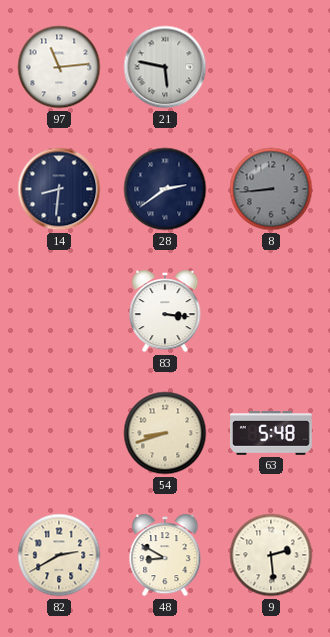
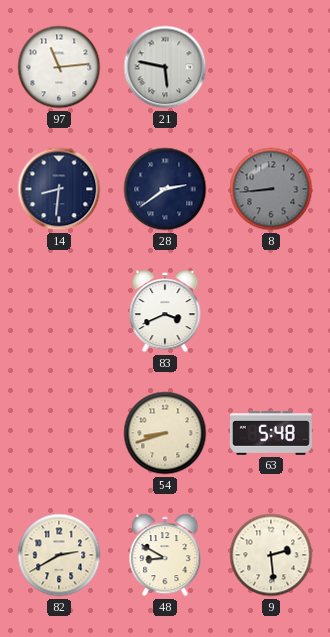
83: 3:16 -> 3:41 (165, 311)
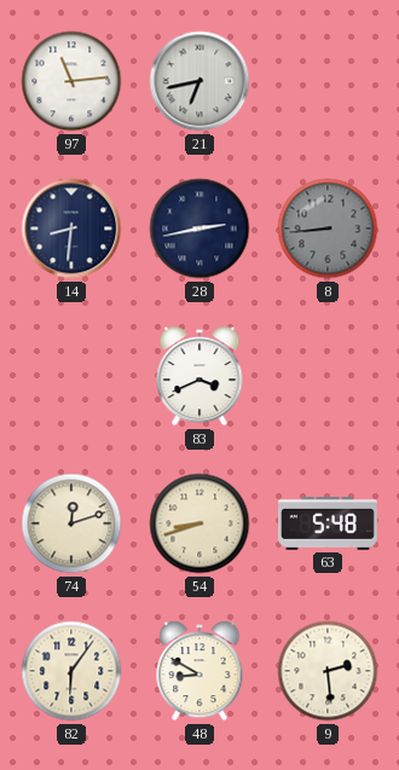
21: 5:47 -> 6:43 (199, 81)
28: 2:39 -> 2:43 (199, 228)
74: none -> 12:12 (71, 523)
82: 2:40 -> 6:06 (71, 671)
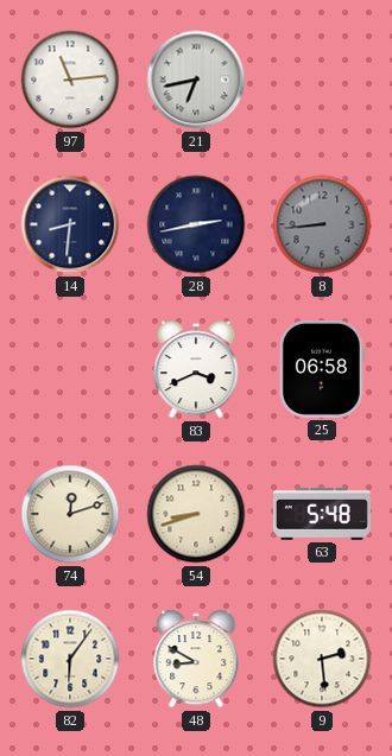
25: none -> 06:58 (322, 369)
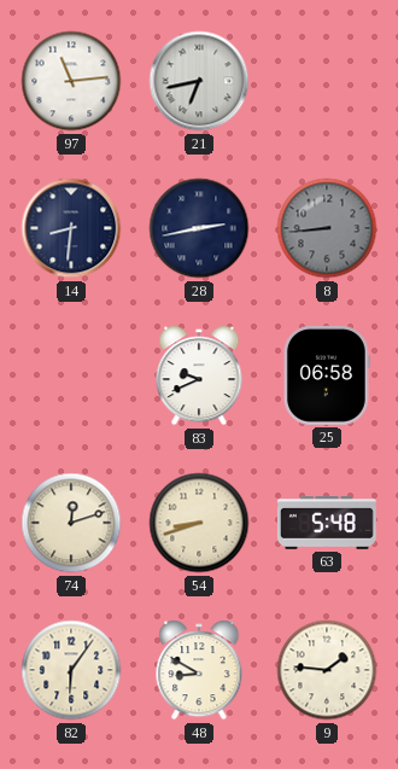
83: 3:41 -> 9:41 (199, 375)
9: 2:29 -> 1:46 (327, 670)
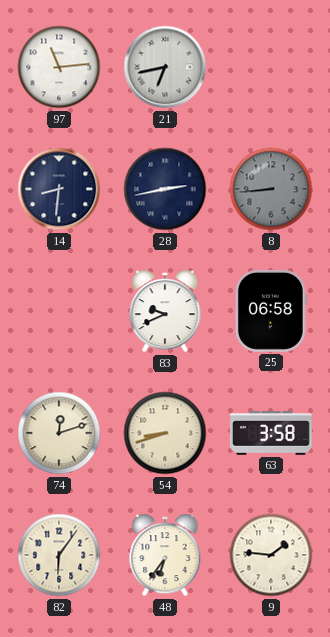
63: 5:48 -> 3:58 (271, 434)
48: 8:50 -> 6:36 (165, 555)
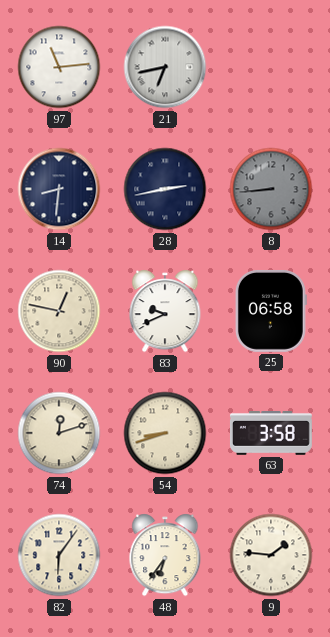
90: none -> 12:47 (59, 311)
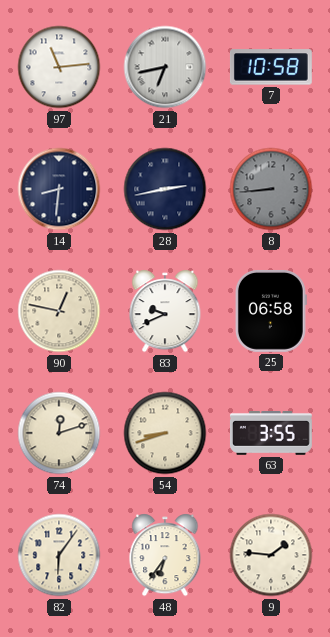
7: none -> 10:58 (271, 67)
63: 3:58 -> 3:55 (271, 434)
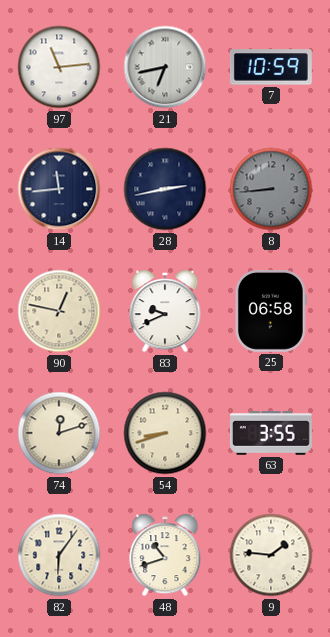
7: 10:58 -> 10:59 (271, 67)
14: 8:31 -> 11:44 (59, 189)
48: 6:36 -> 10:42 (165, 555)
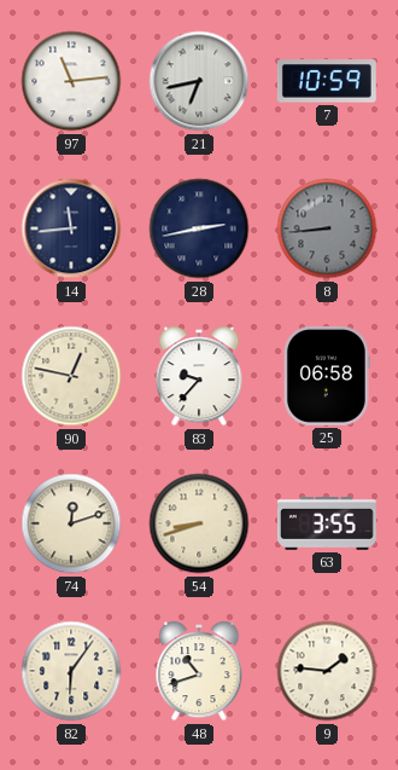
83: 9:41 -> 9:37 (199, 376)
